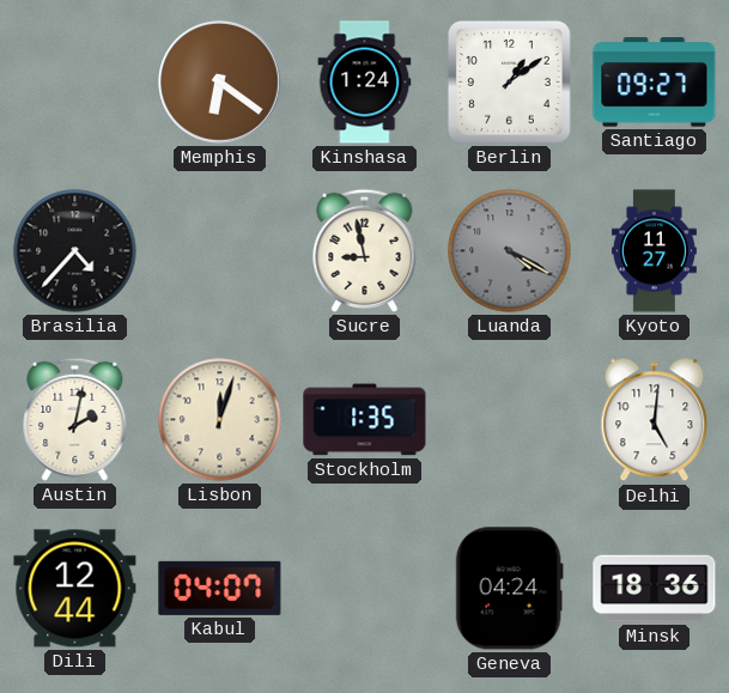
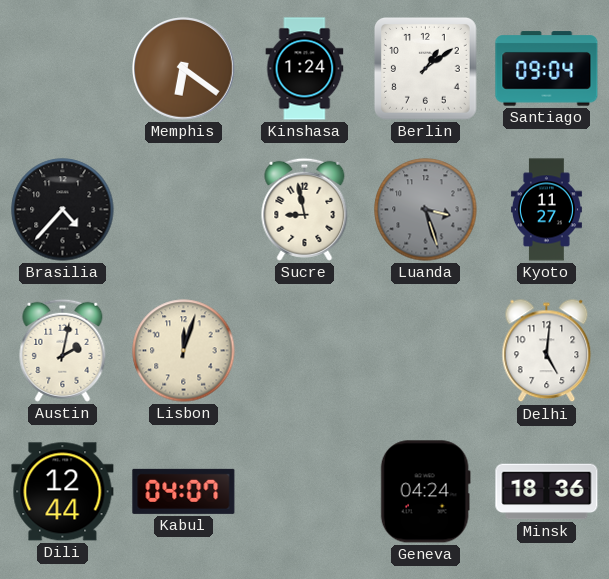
Santiago: 09:27 -> 09:04 (547, 69)
Luanda: 4:20 -> 3:27 (426, 210)
Stockholm: 1:35 -> none (365, 420)
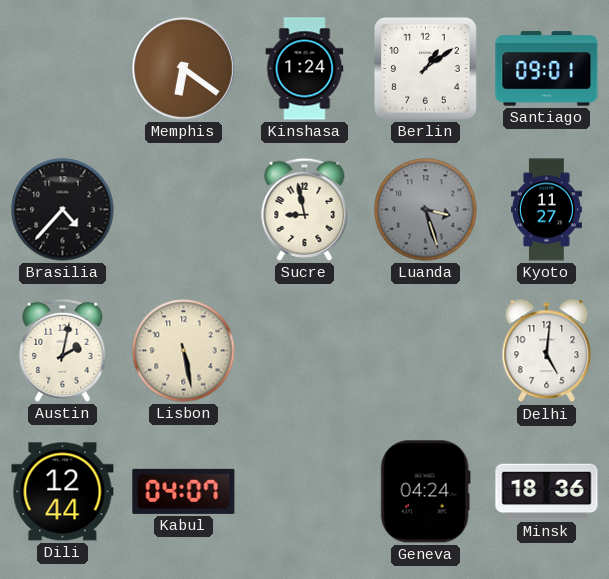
Santiago: 09:04 -> 09:01 (547, 69)
Lisbon: 12:03 -> 5:28 (184, 351)
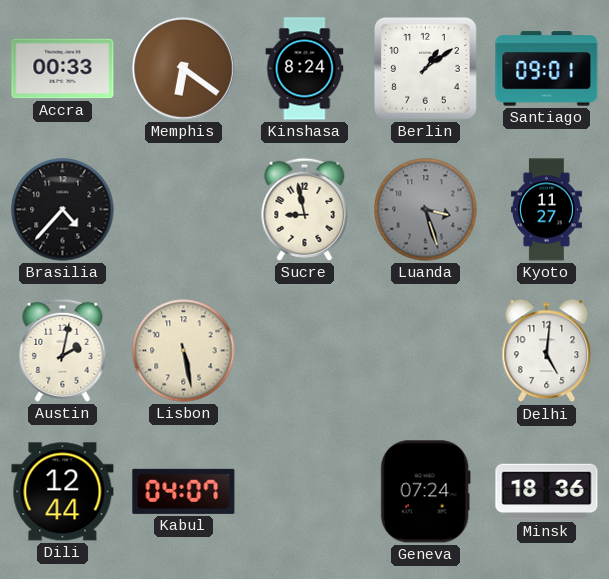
Accra: none -> 00:33 (63, 69)
Kinshasa: 1:24 -> 8:24 (305, 69)
Geneva: 04:24 -> 07:24 (425, 492)
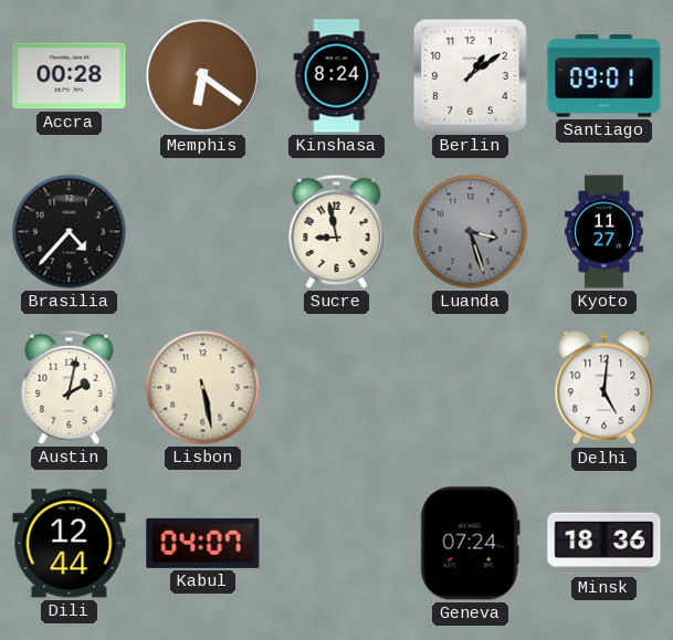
Accra: 00:33 -> 00:28 (70, 76)
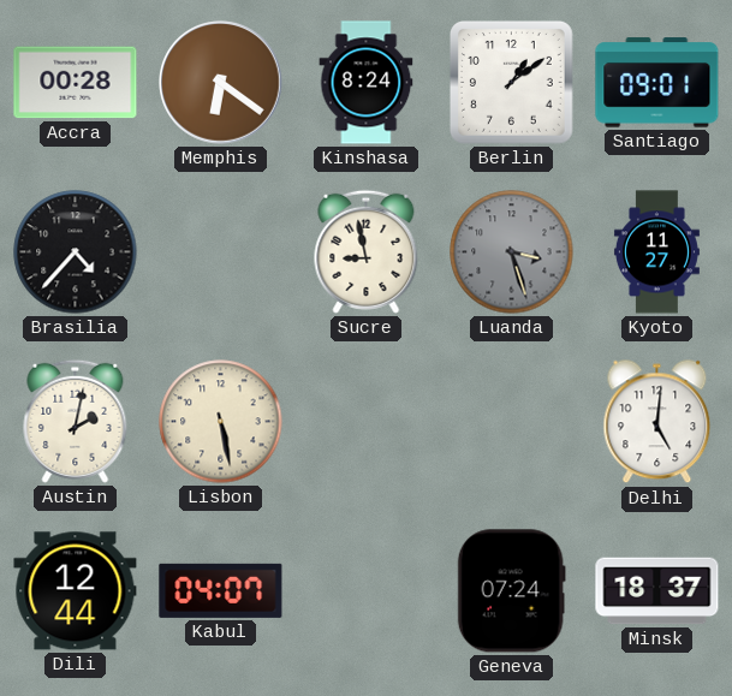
Minsk: 18:36 -> 18:37 (657, 591)
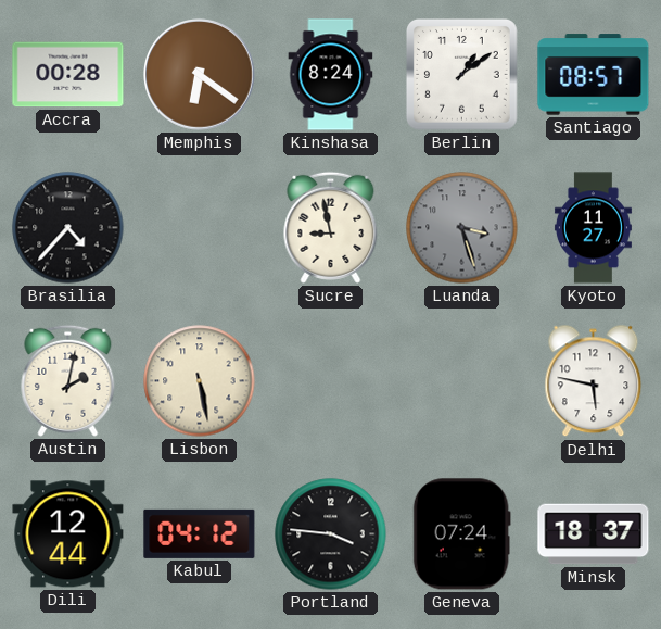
Santiago: 09:01 -> 08:57 (594, 75)
Delhi: 5:01 -> 5:47 (594, 381)
Kabul: 04:07 -> 04:12 (200, 533)
Portland: none -> 3:46 (331, 534)
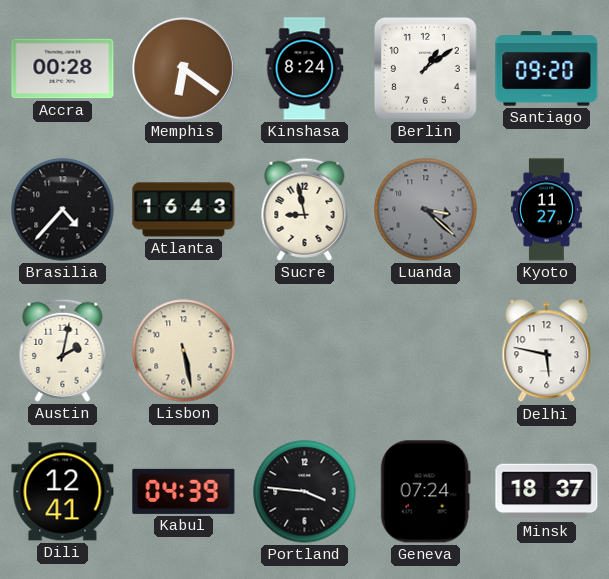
Santiago: 08:57 -> 09:20 (547, 69)
Atlanta: none -> 16:43 (184, 210)
Luanda: 3:27 -> 3:22 (426, 210)
Dili: 12:44 -> 12:41 (63, 492)
Kabul: 04:12 -> 04:39 (184, 491)
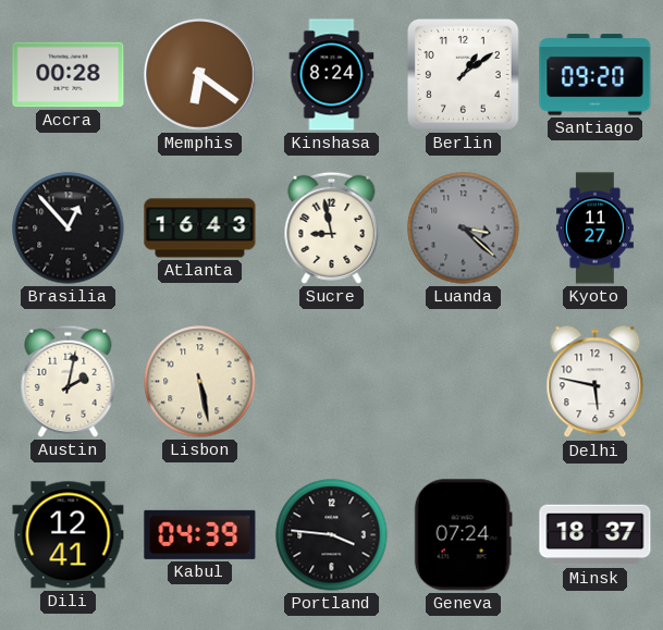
Brasilia: 4:37 -> 12:53 (69, 228)
